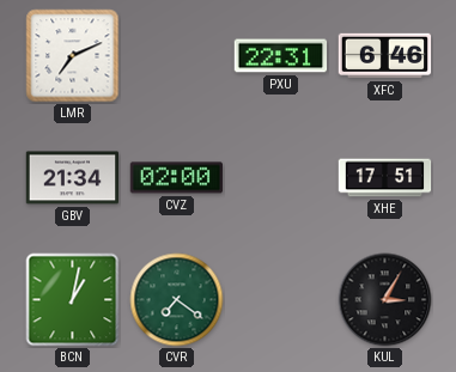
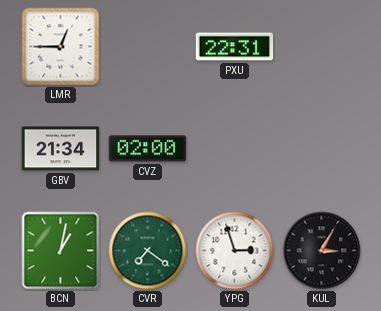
LMR: 7:11 -> 12:45 (61, 47)
XFC: 6:46 -> none (385, 56)
XHE: 17:51 -> none (385, 178)
YPG: none -> 2:57 (235, 251)
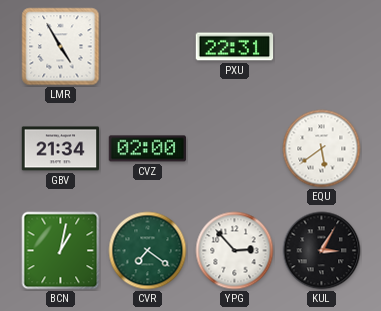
LMR: 12:45 -> 4:55 (61, 47)
EQU: none -> 5:39 (322, 149)
YPG: 2:57 -> 2:53 (235, 251)
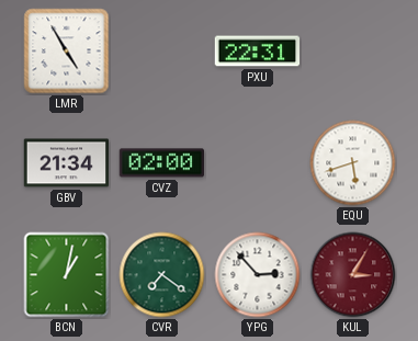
EQU: 5:39 -> 5:42 (353, 163)
KUL dial: black -> burgundy (353, 275)
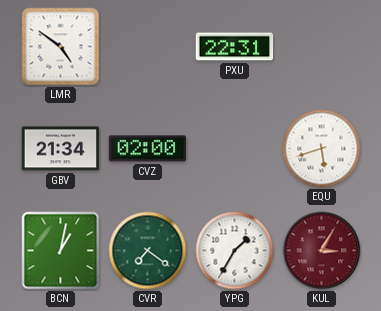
LMR: 4:55 -> 4:51 (61, 47)
YPG: 2:53 -> 1:35 (235, 251)
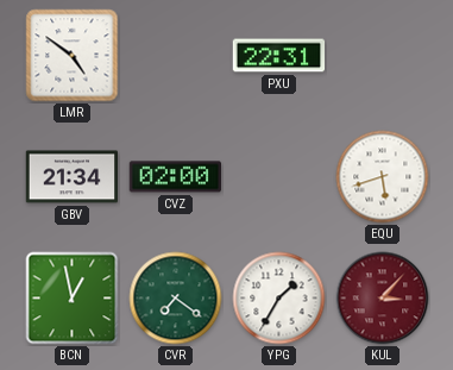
BCN: 1:02 -> 12:58 (73, 299)
KUL: 3:05 -> 3:07 (383, 299)
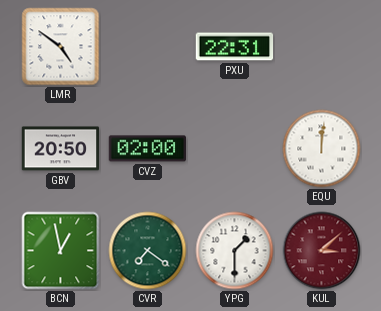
GBV: 21:34 -> 20:50 (61, 149)
EQU: 5:42 -> 12:01 (322, 149)
YPG: 1:35 -> 1:30 (235, 251)
KUL: 3:07 -> 3:08 (322, 251)
